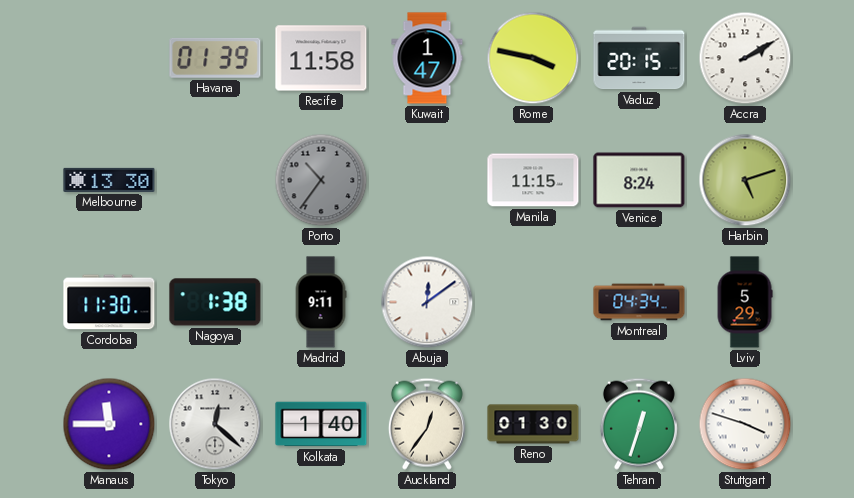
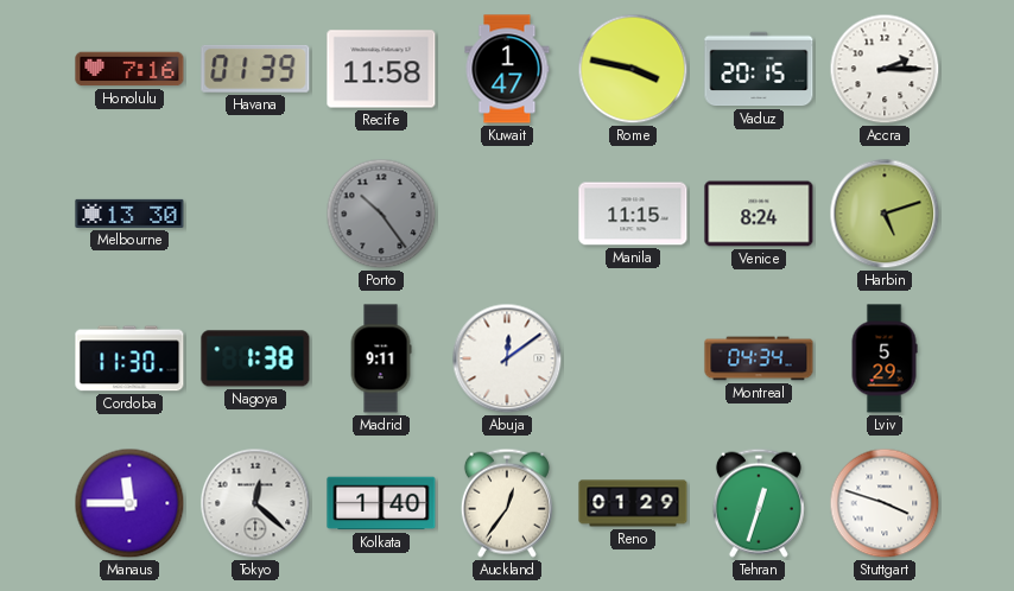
Honolulu: none -> 7:16 (129, 69)
Accra: 2:10 -> 2:15 (885, 69)
Porto: 10:36 -> 10:24 (381, 214)
Reno: 01:30 -> 01:29 (633, 503)
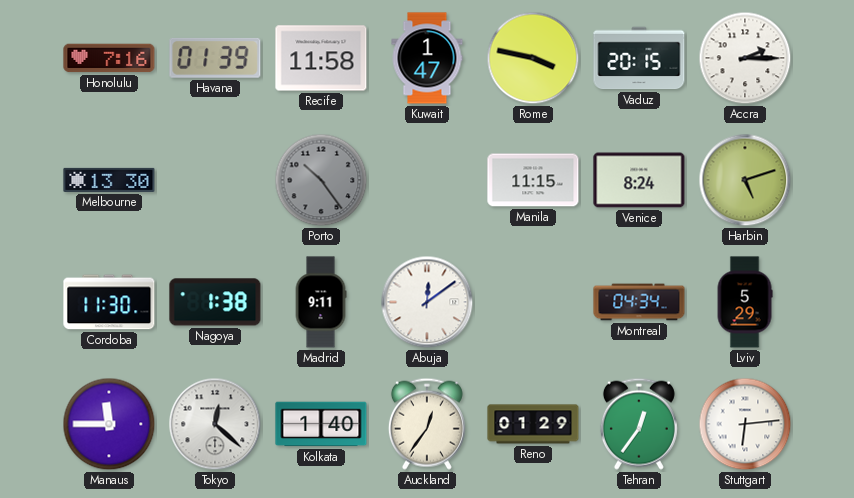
Tehran: 12:33 -> 12:36 (639, 424)
Stuttgart: 3:48 -> 6:14 (745, 424)
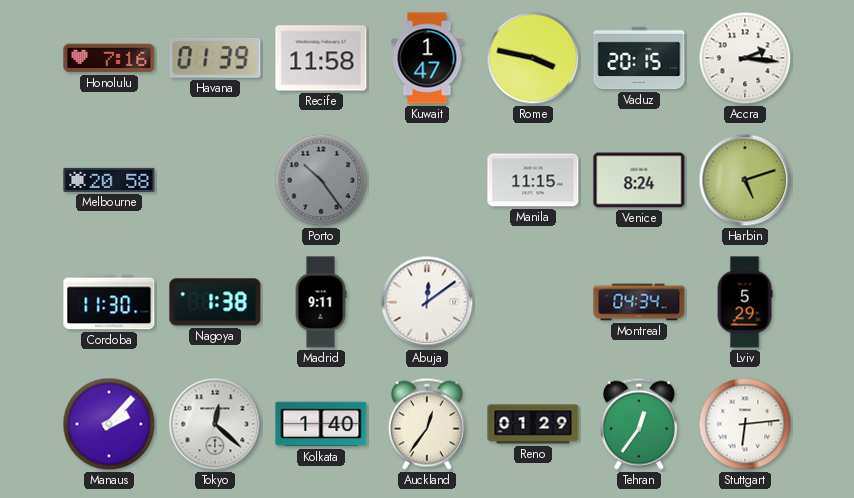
Accra: 2:15 -> 2:16 (745, 58)
Melbourne: 13:30 -> 20:58 (109, 180)
Manaus: 11:45 -> 2:07 (109, 424)
